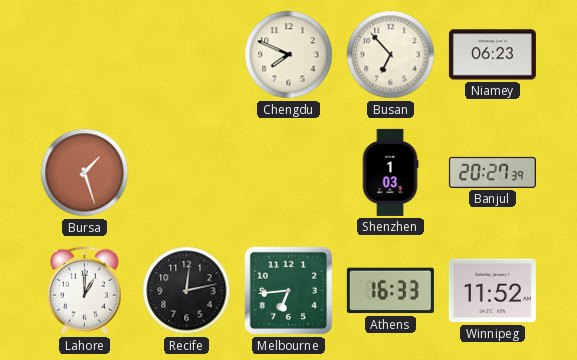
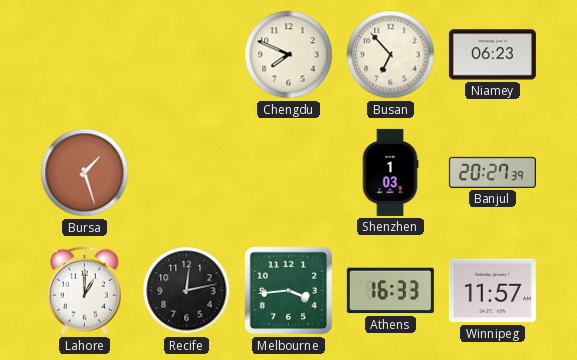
Melbourne: 6:44 -> 3:44 (289, 291)
Winnipeg: 11:52 -> 11:57 (492, 291)
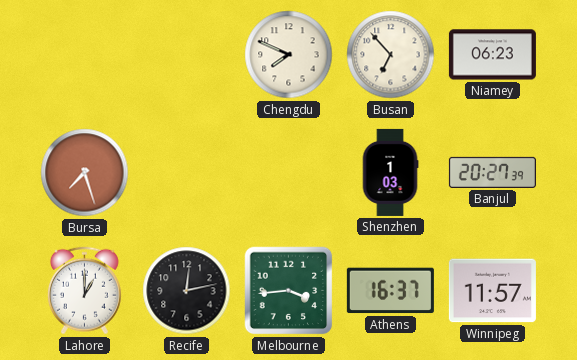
Bursa: 1:27 -> 7:27 (85, 173)
Athens: 16:33 -> 16:37 (390, 291)
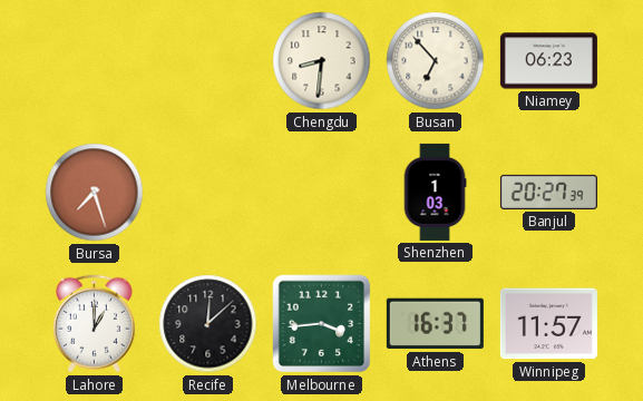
Chengdu: 7:49 -> 8:31 (322, 61)
Recife: 12:13 -> 12:08 (208, 324)
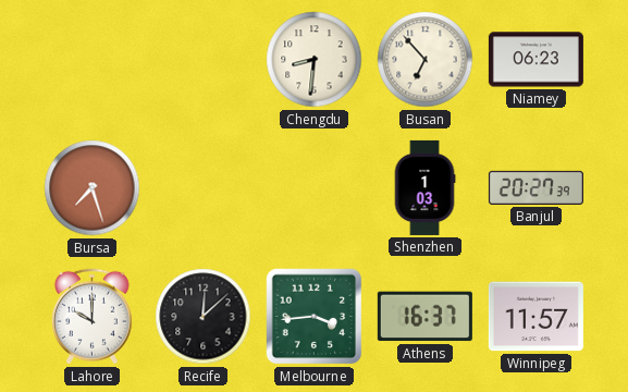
Lahore: 1:00 -> 10:00 (91, 317)
